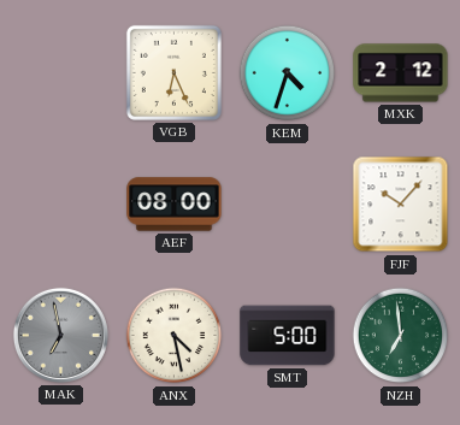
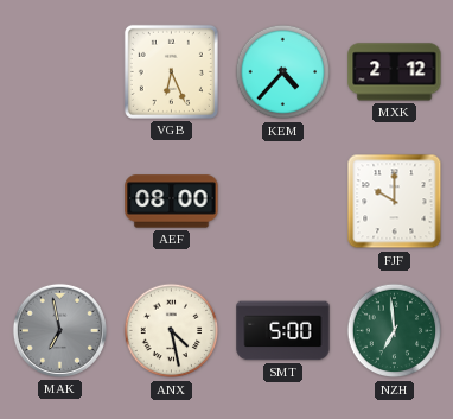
KEM: 4:33 -> 4:37 (283, 72)
FJF: 10:07 -> 10:00 (395, 202)
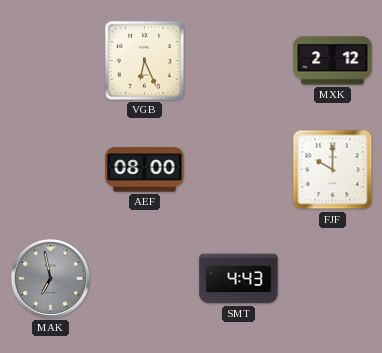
KEM: 4:37 -> none (283, 72)
ANX: 4:28 -> none (172, 331)
SMT: 5:00 -> 4:43 (239, 279)
NZH: 6:59 -> none (395, 331)
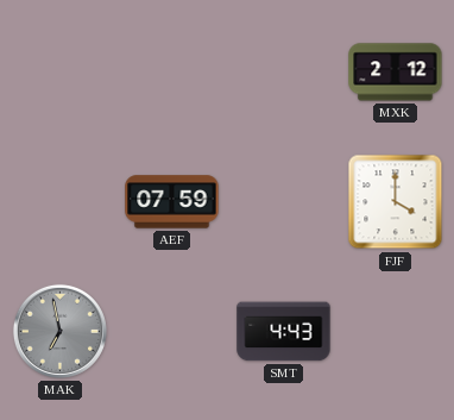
VGB: 6:26 -> none (144, 60)
AEF: 08:00 -> 07:59 (172, 202)
FJF: 10:00 -> 4:00 (396, 202)
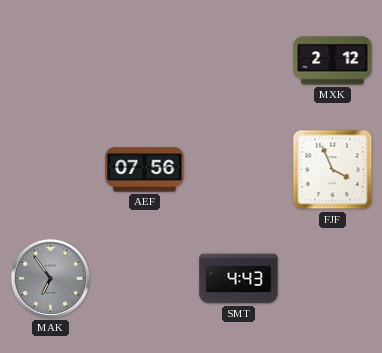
AEF: 07:59 -> 07:56 (145, 170)
FJF: 4:00 -> 3:56 (333, 170)
MAK: 6:58 -> 6:54 (50, 278)
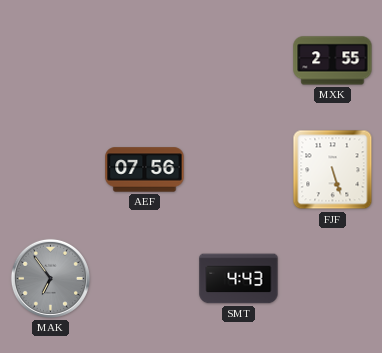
MXK: 2:12 -> 2:55 (333, 61)
FJF: 3:56 -> 5:27 (333, 170)
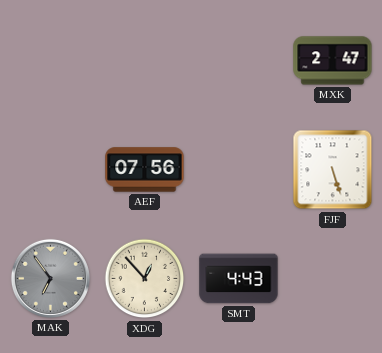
MXK: 2:55 -> 2:47 (333, 61)
XDG: none -> 12:53 (145, 279)
